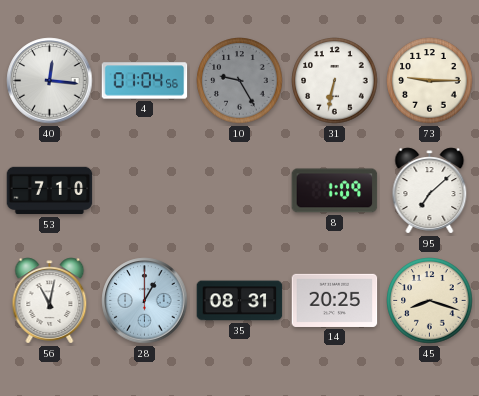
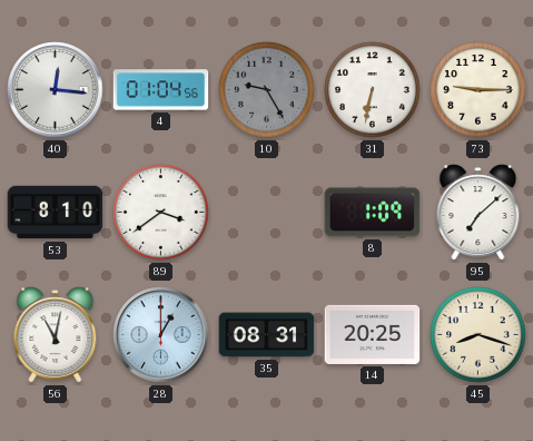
53: 7:10 -> 8:10 (56, 213)
89: none -> 3:39 (161, 213)
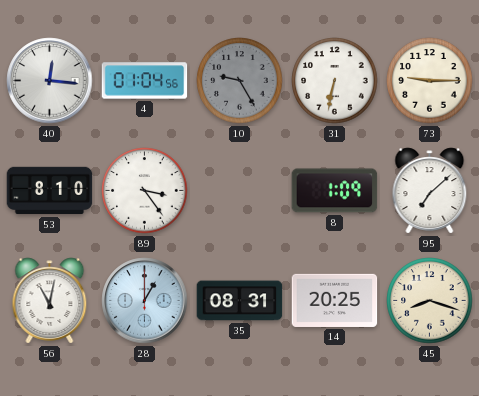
89: 3:39 -> 3:24 (145, 191)
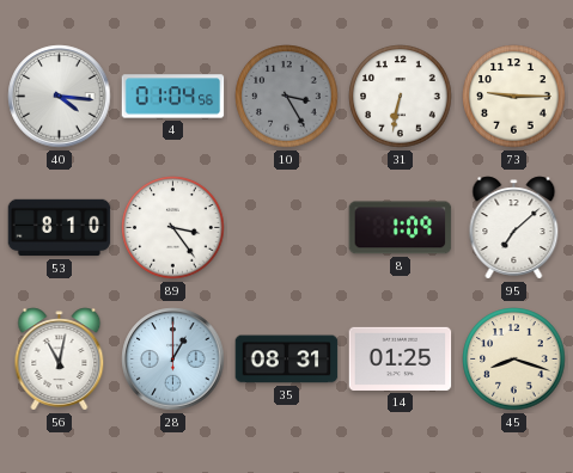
40: 12:16 -> 4:16 (60, 97)
10: 9:25 -> 3:25 (287, 97)
14: 20:25 -> 01:25 (401, 358)
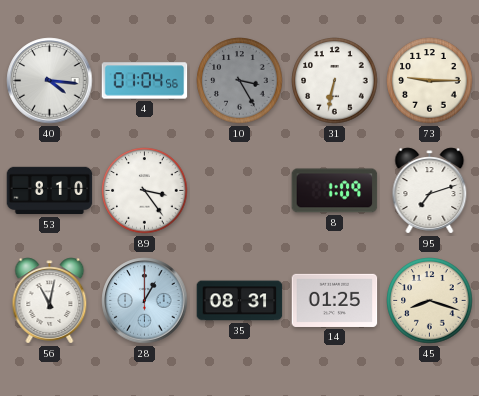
95: 7:08 -> 7:12 (430, 191)
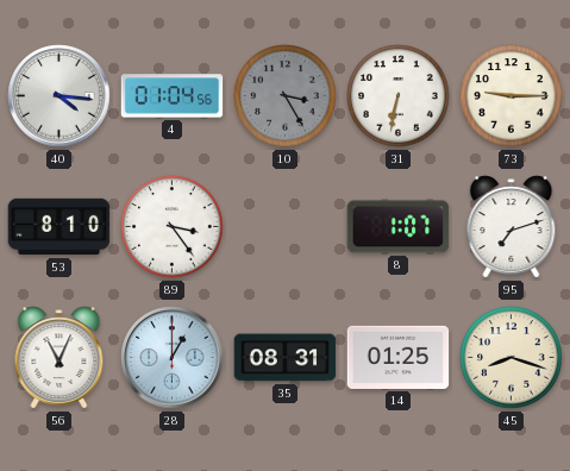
8: 1:09 -> 1:07 (399, 227)
56: 11:02 -> 11:04 (59, 358)
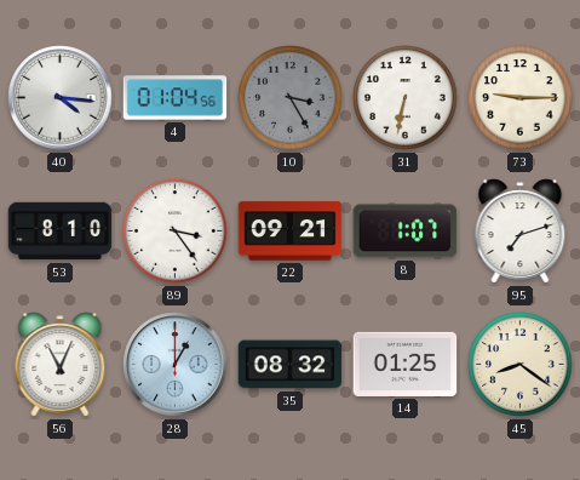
22: none -> 09:21 (291, 232)
35: 08:31 -> 08:32 (291, 365)
45: 8:18 -> 8:21 (521, 365)
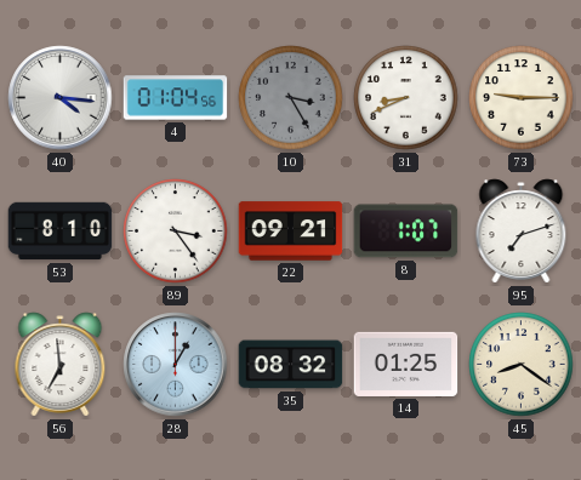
31: 6:32 -> 8:41 (406, 98)
56: 11:04 -> 6:59 (61, 365)
